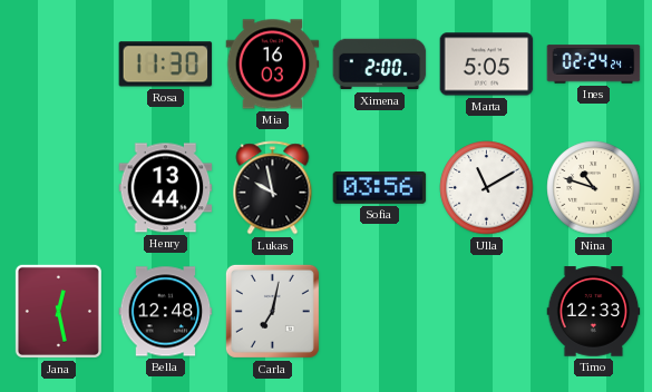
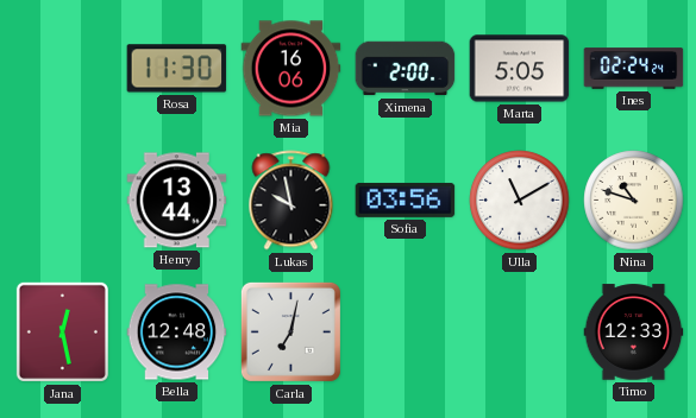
Mia: 16:03 -> 16:06 (291, 69)
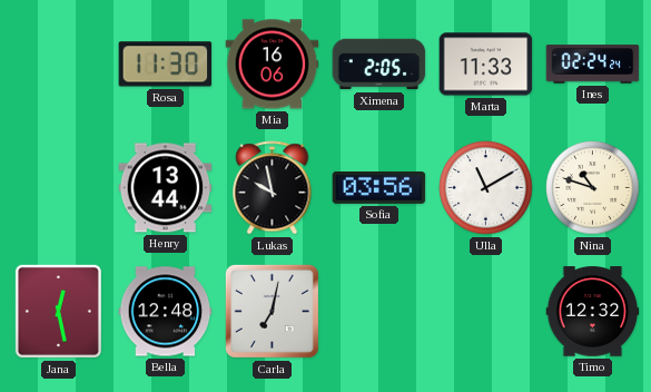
Ximena: 2:00 -> 2:05 (379, 65)
Marta: 5:05 -> 11:33 (486, 65)
Timo: 12:33 -> 12:32 (593, 312)
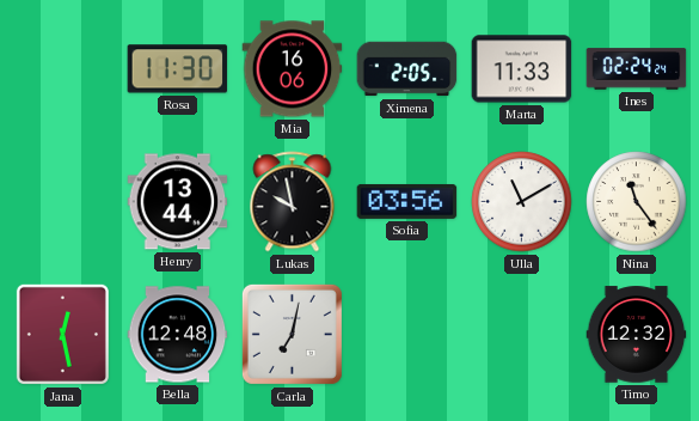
Nina: 10:48 -> 11:24 (637, 202)
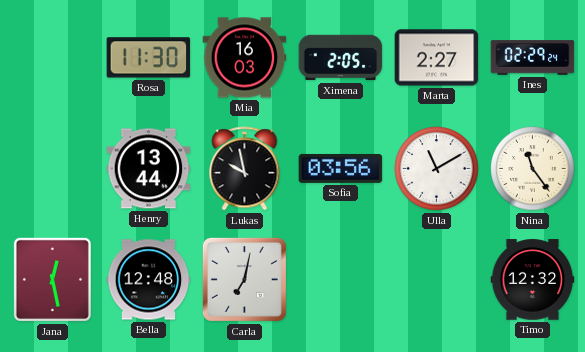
Mia: 16:06 -> 16:03 (245, 58)
Marta: 11:33 -> 2:27 (437, 58)
Ines: 02:24 -> 02:29 (533, 58)
